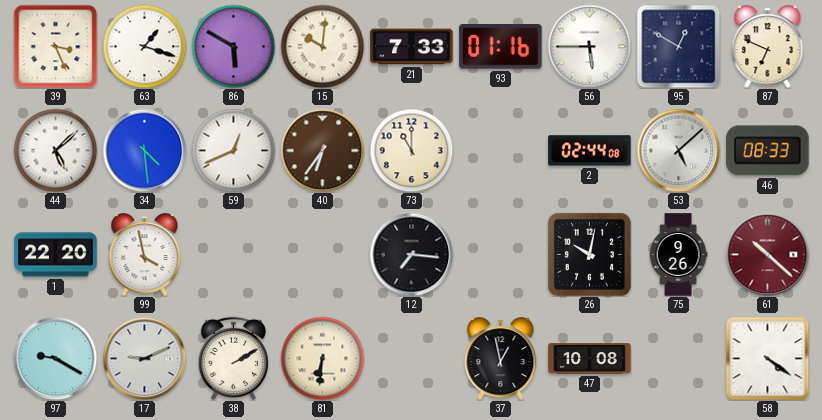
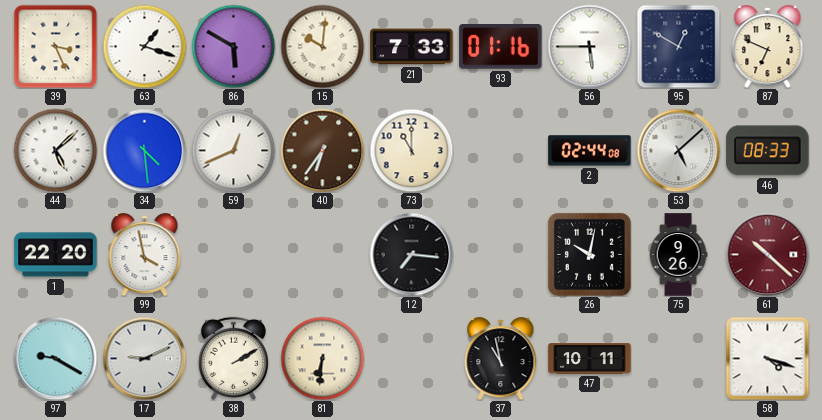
37: 12:58 -> 10:58 (501, 359)
47: 10:08 -> 10:11 (590, 359)
58: 4:21 -> 4:18 (767, 358)
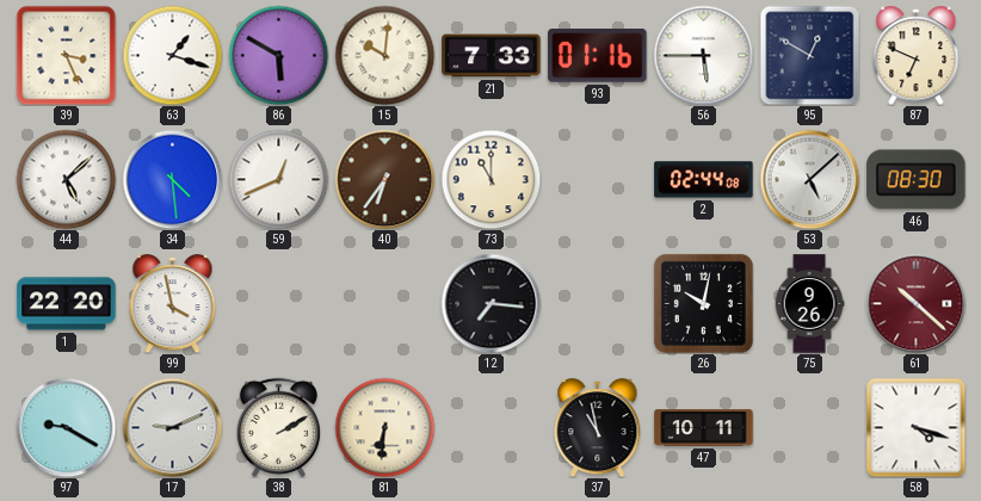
46: 08:33 -> 08:30 (917, 180)
